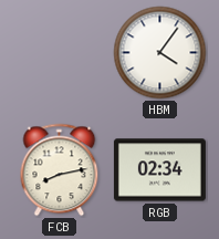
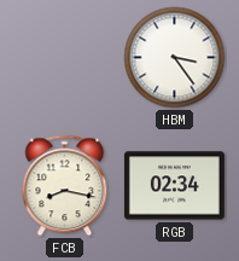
HBM: 4:06 -> 3:24 (175, 58)
FCB: 8:13 -> 8:17 (65, 186)
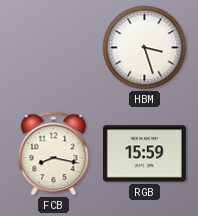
HBM: 3:24 -> 3:27 (145, 48)
RGB: 02:34 -> 15:59 (144, 154)
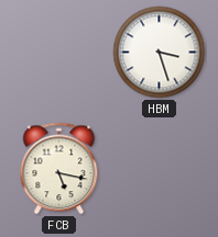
FCB: 8:17 -> 5:17 (59, 169)
RGB: 15:59 -> none (144, 154)
